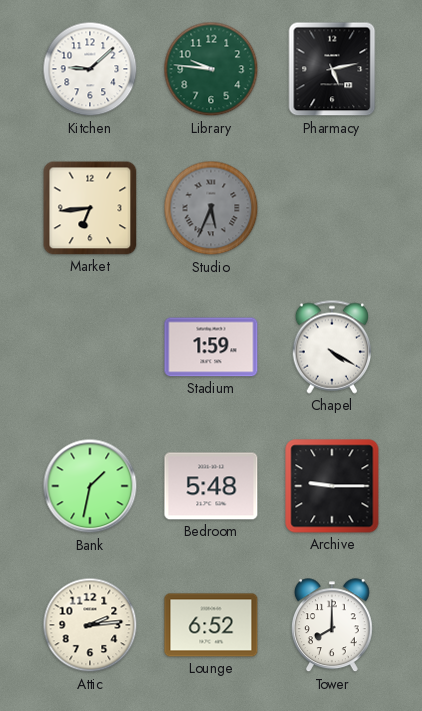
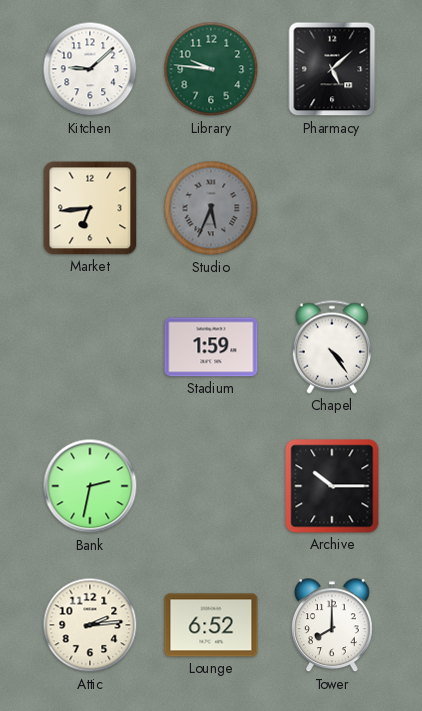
Pharmacy: 5:13 -> 5:08 (332, 69)
Chapel: 4:20 -> 4:24 (332, 347)
Bank: 1:32 -> 2:32 (90, 486)
Bedroom: 5:48 -> none (211, 486)
Archive: 9:15 -> 10:15 (332, 486)
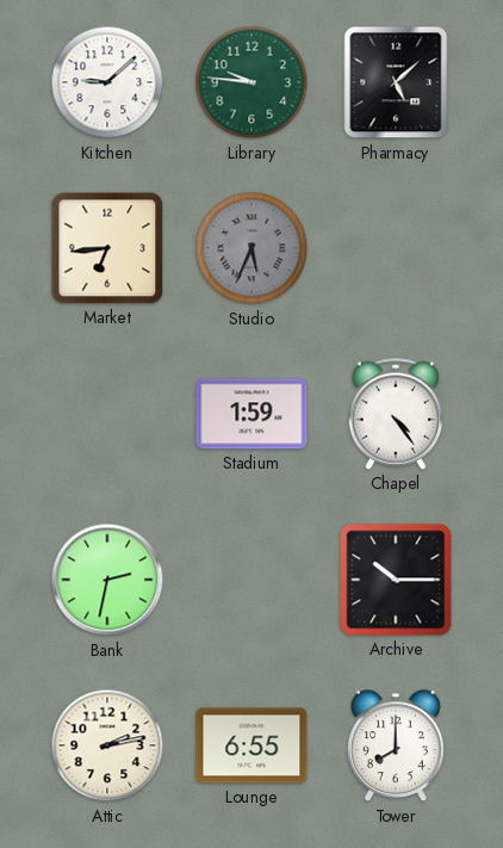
Attic: 2:14 -> 2:13 (107, 745)
Lounge: 6:52 -> 6:55 (251, 745)
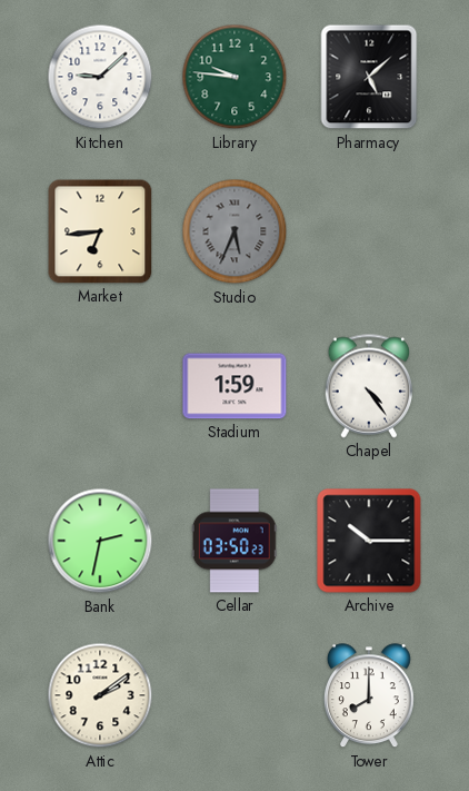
Cellar: none -> 03:50 (234, 541)
Attic: 2:13 -> 2:09 (100, 695)
Lounge: 6:55 -> none (251, 745)
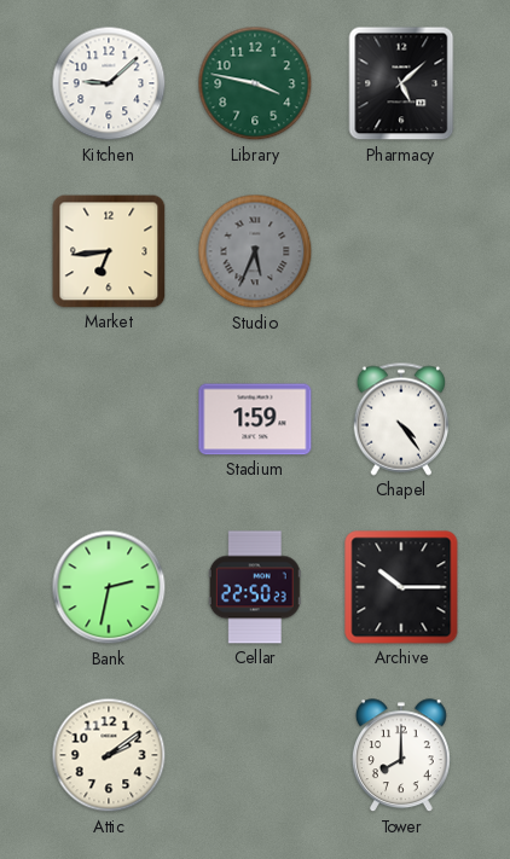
Library: 9:46 -> 3:47 (255, 83)
Cellar: 03:50 -> 22:50 (255, 587)
